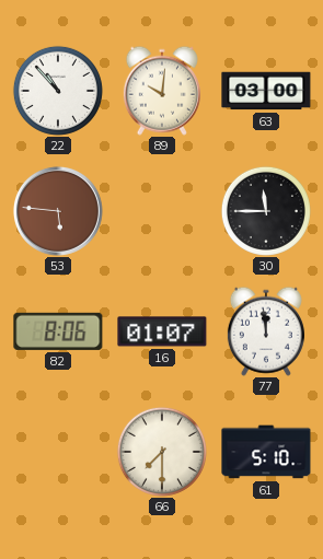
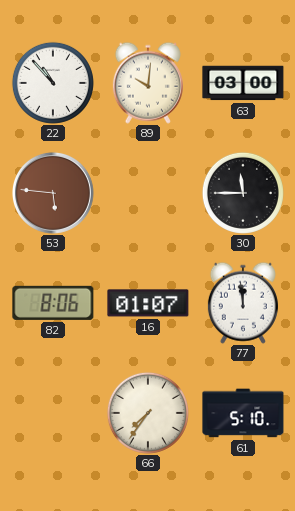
66: 7:30 -> 7:36 (148, 413)
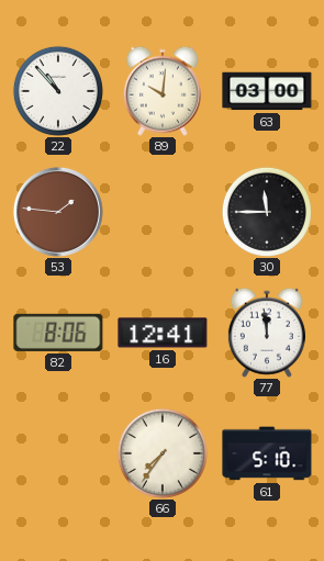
53: 5:46 -> 1:46 (58, 212)
16: 01:07 -> 12:41 (163, 333)
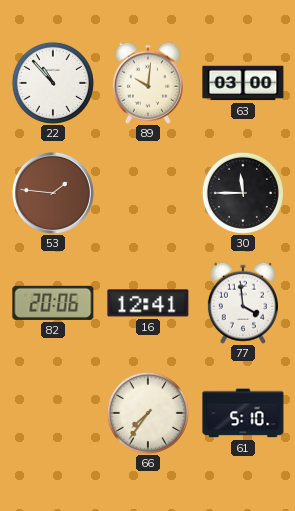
82: 8:06 -> 20:06 (53, 303)
77: 11:59 -> 3:59 (243, 303)
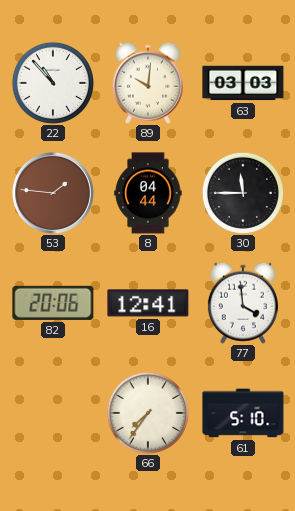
63: 03:00 -> 03:03 (243, 83)
8: none -> 04:44 (148, 193)
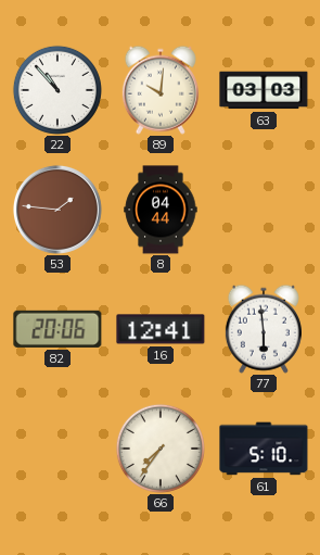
30: 11:45 -> none (243, 193)
77: 3:59 -> 5:59 (264, 329)
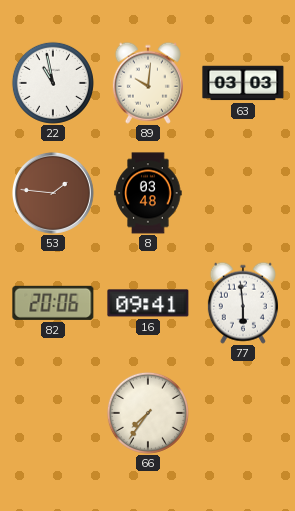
22: 10:53 -> 10:58 (53, 83)
8: 04:44 -> 03:48 (148, 193)
16: 12:41 -> 09:41 (148, 303)
61: 5:10 -> none (264, 449)
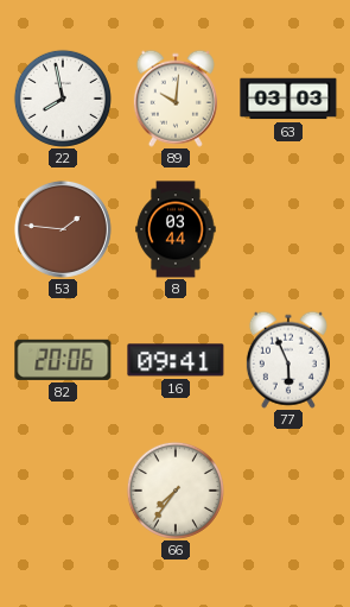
22: 10:58 -> 7:58 (63, 99)
8: 03:48 -> 03:44 (176, 229)
77: 5:59 -> 5:56 (288, 360)
